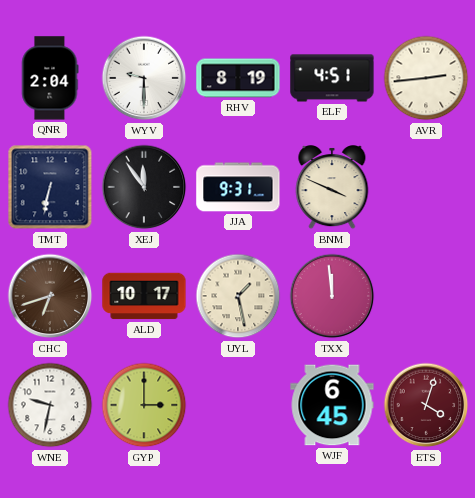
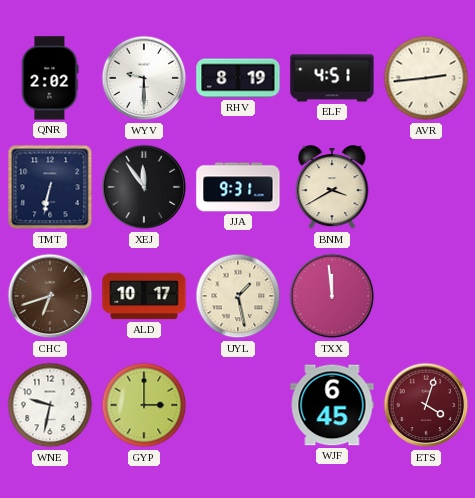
QNR: 2:04 -> 2:02 (50, 78)
BNM: 3:49 -> 3:40 (332, 188)
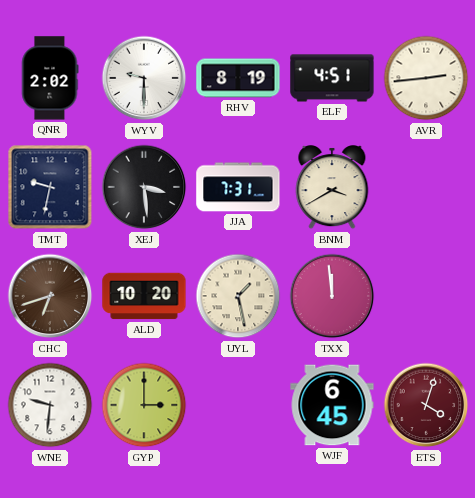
TMT: 6:32 -> 9:32 (50, 187)
XEJ: 11:54 -> 3:29 (144, 187)
JJA: 9:31 -> 7:31 (238, 187)
ALD: 10:17 -> 10:20 (144, 296)
WNE: 9:32 -> 9:31 (50, 405)
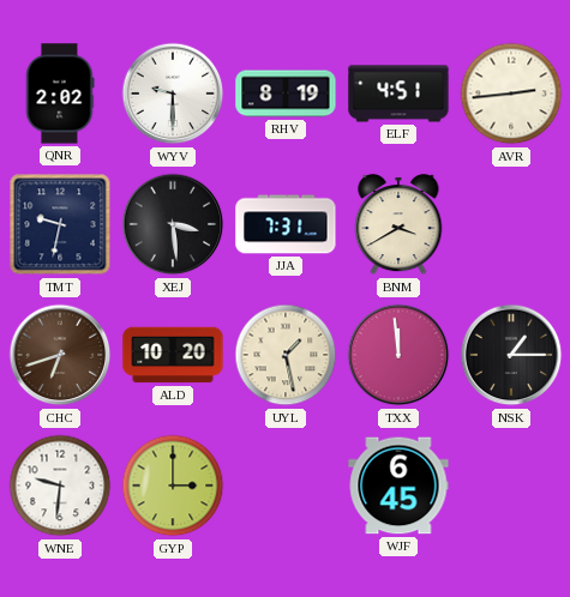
NSK: none -> 1:15 (511, 355)
ETS: 4:03 -> none (426, 405)
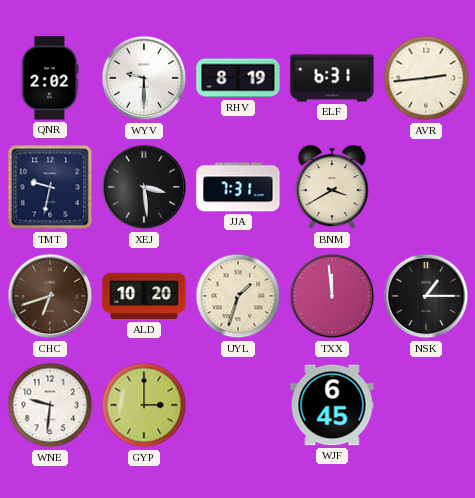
ELF: 4:51 -> 6:31 (332, 78)
UYL: 1:28 -> 1:33 (238, 296)
